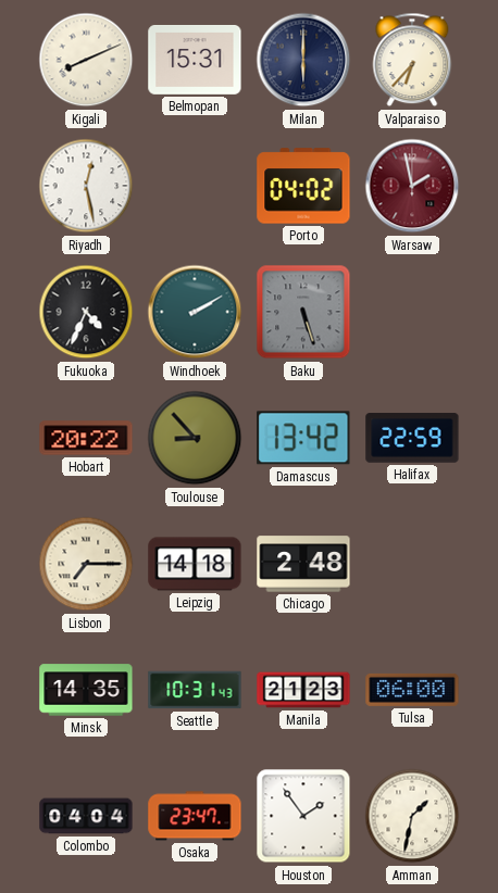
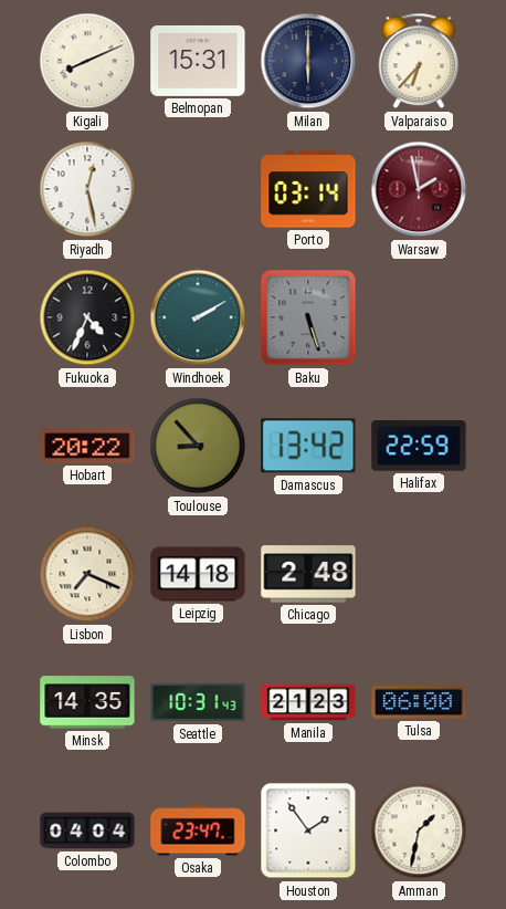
Porto: 04:02 -> 03:14 (308, 189)
Lisbon: 7:15 -> 7:19 (87, 574)
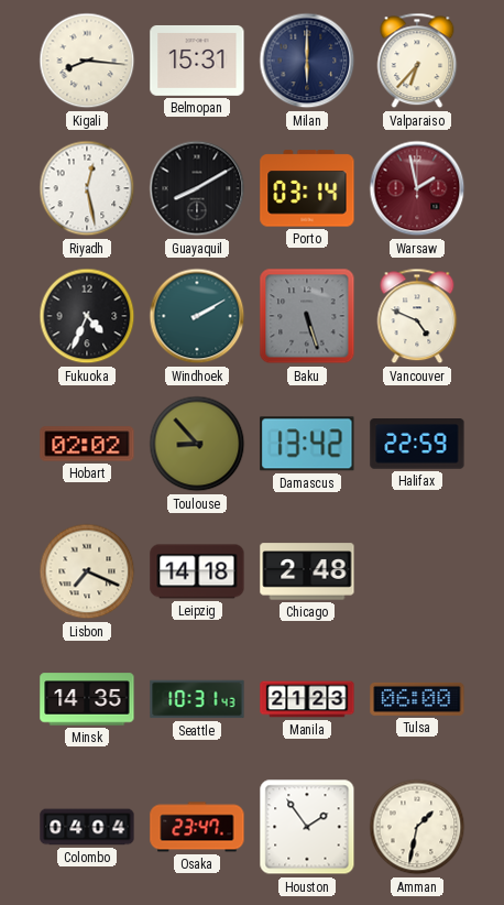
Kigali: 8:11 -> 8:16 (87, 61)
Guayaquil: none -> 8:10 (197, 188)
Vancouver: none -> 4:49 (417, 316)
Hobart: 20:22 -> 02:02 (87, 444)
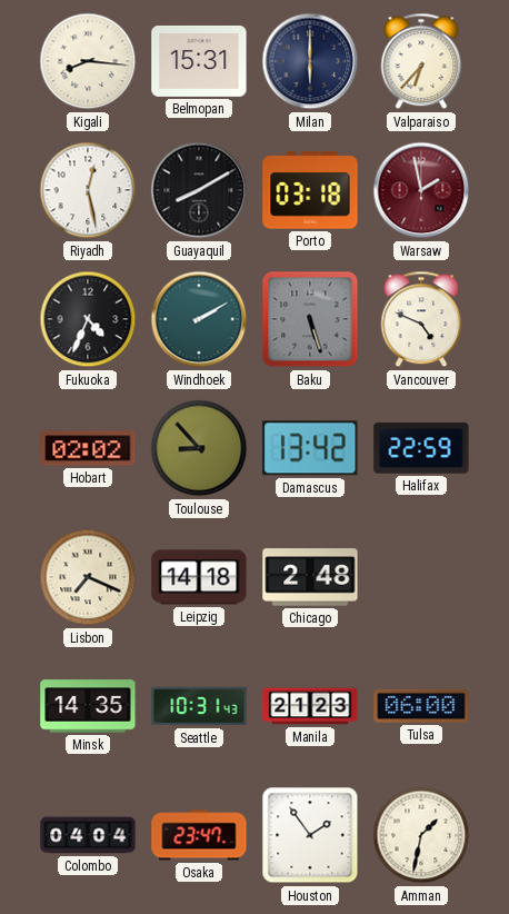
Porto: 03:14 -> 03:18 (310, 190)
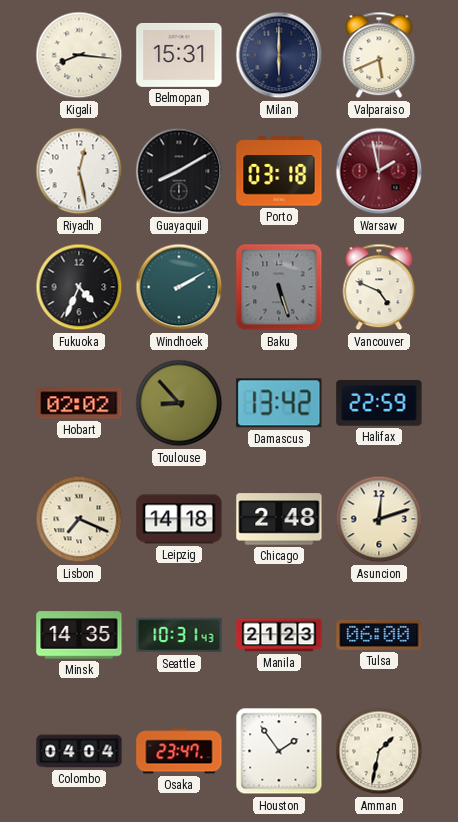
Valparaiso: 6:37 -> 5:41 (379, 55)
Asuncion: none -> 12:12 (379, 519)
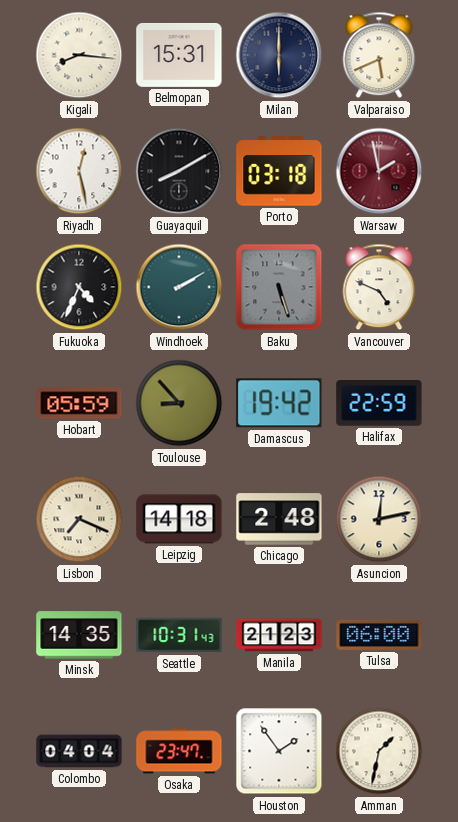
Hobart: 02:02 -> 05:59 (79, 403)
Damascus: 13:42 -> 19:42 (279, 403)
Asuncion: 12:12 -> 12:13 (379, 519)
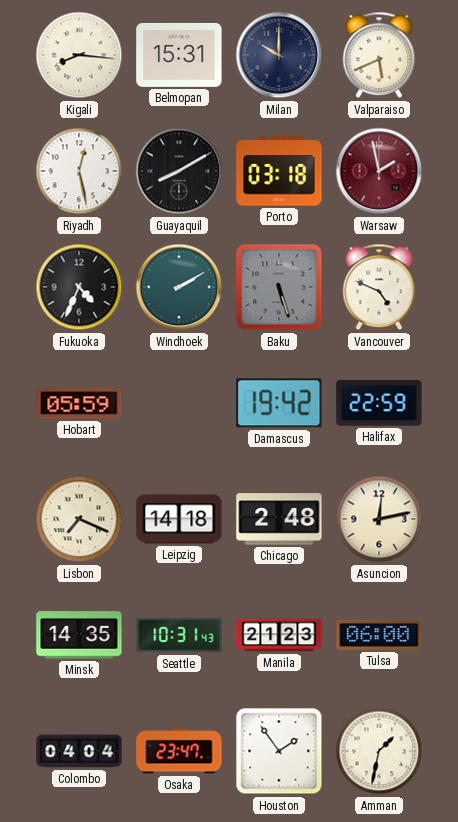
Milan: 6:00 -> 10:00 (279, 55)
Toulouse: 8:53 -> none (179, 403)
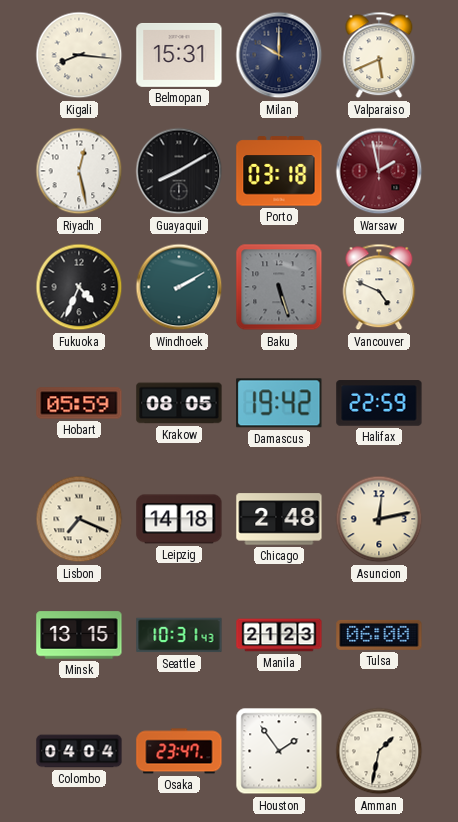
Krakow: none -> 08:05 (179, 403)
Minsk: 14:35 -> 13:15 (79, 635)
